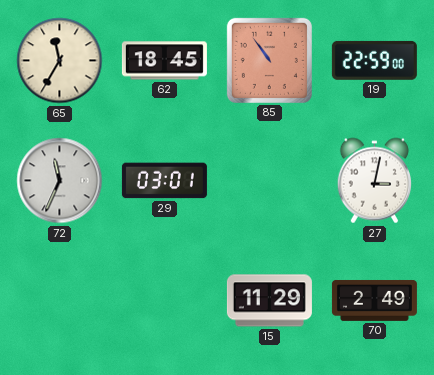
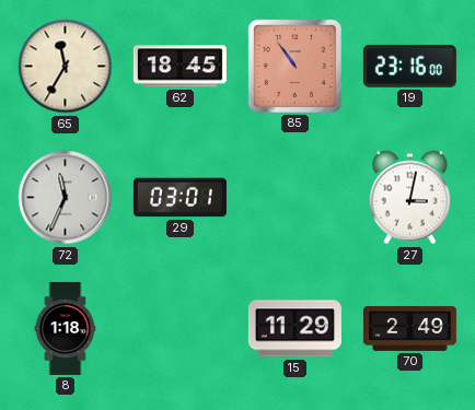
19: 22:59 -> 23:16 (409, 66)
8: none -> 1:18 (66, 328)
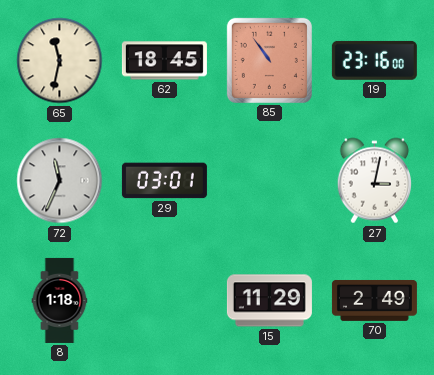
65: 11:35 -> 11:32 (60, 61)
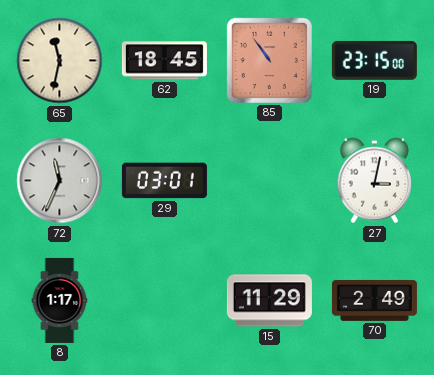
19: 23:16 -> 23:15 (374, 60)
8: 1:18 -> 1:17 (60, 300)
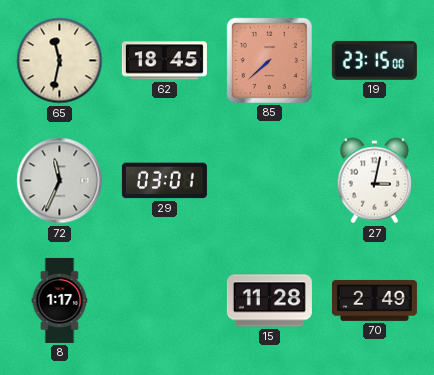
85: 10:54 -> 7:38 (269, 60)
15: 11:29 -> 11:28 (269, 301)
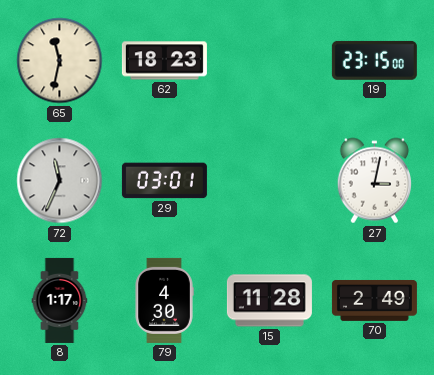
62: 18:45 -> 18:23 (164, 61)
85: 7:38 -> none (269, 60)
79: none -> 4:30 (164, 300)
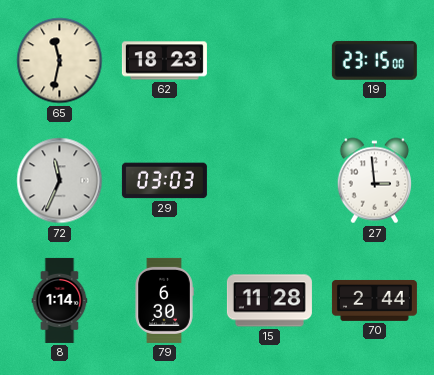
29: 03:01 -> 03:03 (164, 181)
27: 3:02 -> 2:59 (374, 181)
8: 1:17 -> 1:14 (60, 300)
79: 4:30 -> 6:30 (164, 300)
70: 2:49 -> 2:44 (374, 300)
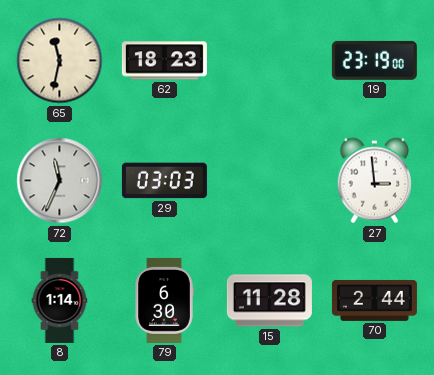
19: 23:15 -> 23:19 (374, 60)
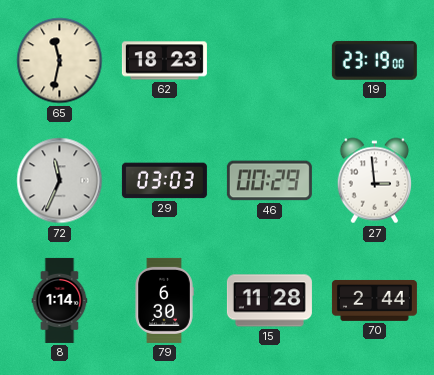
46: none -> 00:29 (269, 181)
